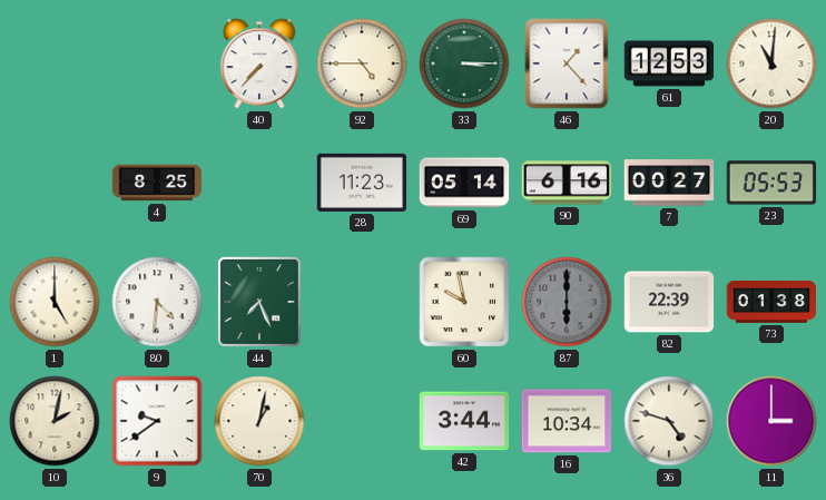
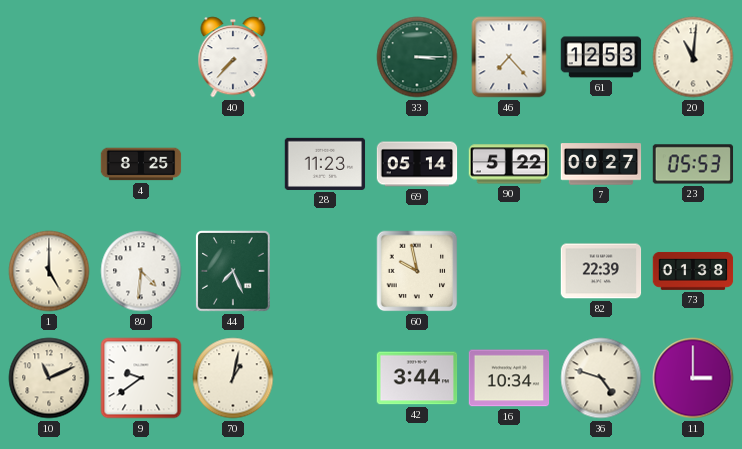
92: 4:45 -> none (362, 63)
46: 1:23 -> 7:23 (509, 57)
90: 6:16 -> 5:22 (509, 164)
87: 6:00 -> none (567, 302)
10: 2:02 -> 11:11 (49, 378)
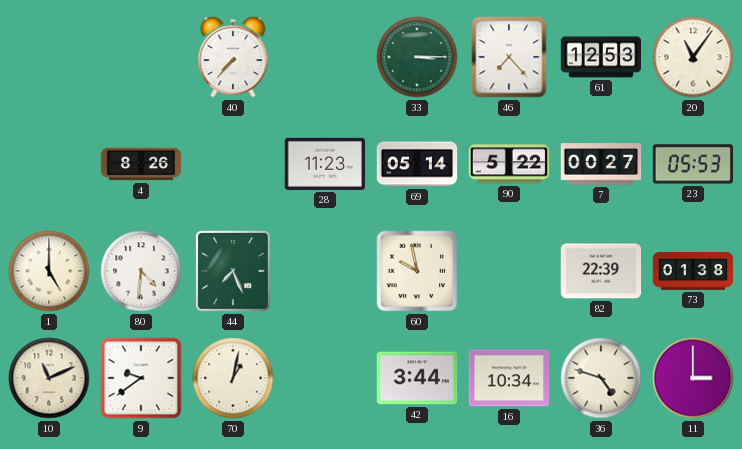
20: 11:01 -> 11:06 (693, 57)
4: 8:25 -> 8:26 (141, 164)
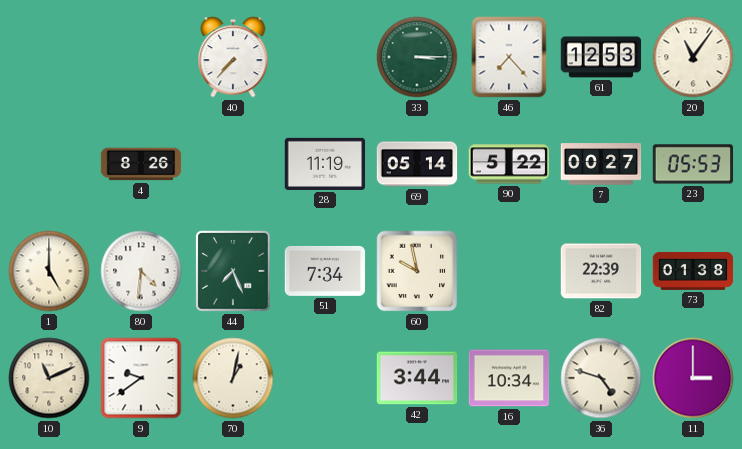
28: 11:23 -> 11:19 (325, 164)
51: none -> 7:34 (325, 271)
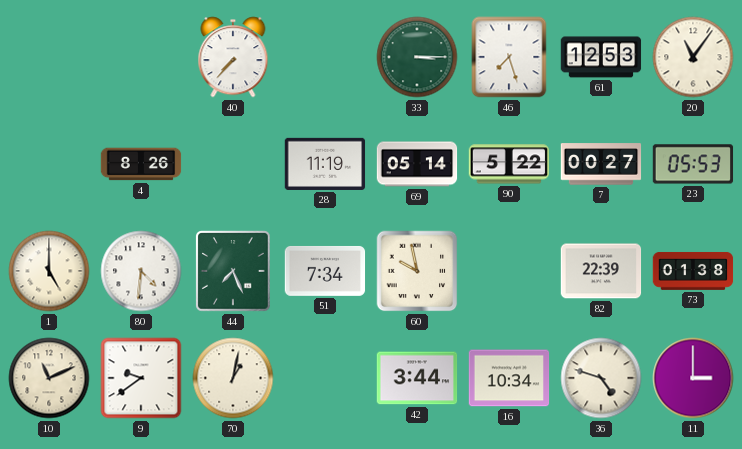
46: 7:23 -> 7:27 (509, 57)
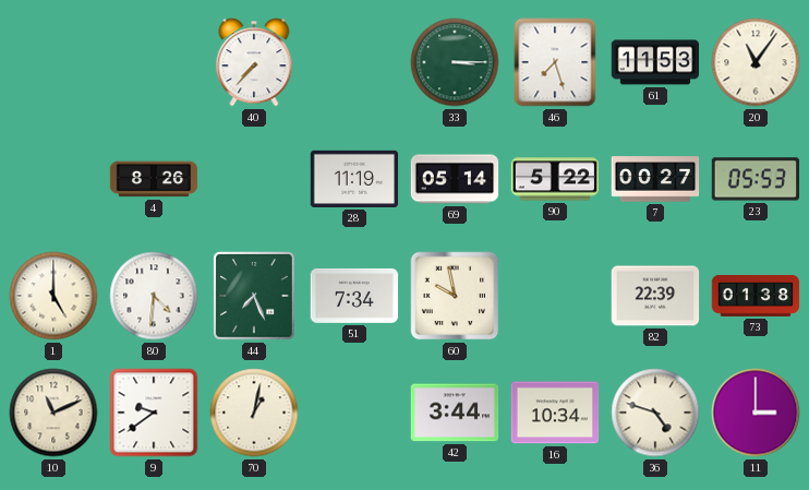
61: 12:53 -> 11:53 (655, 62)
